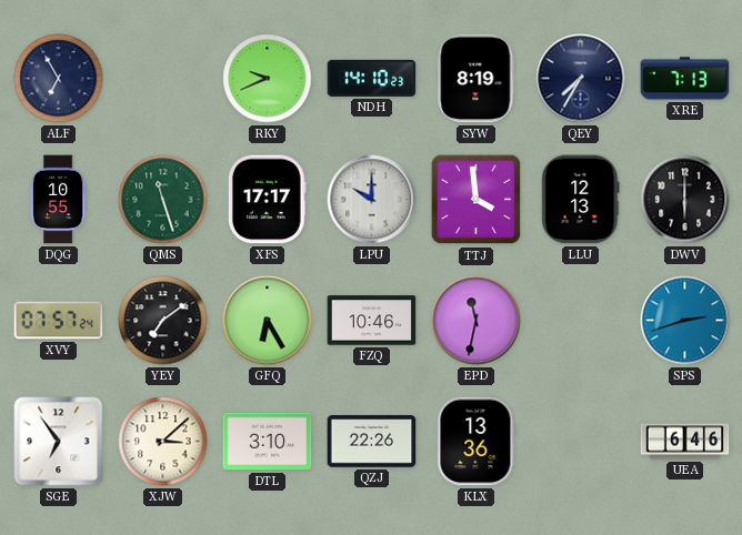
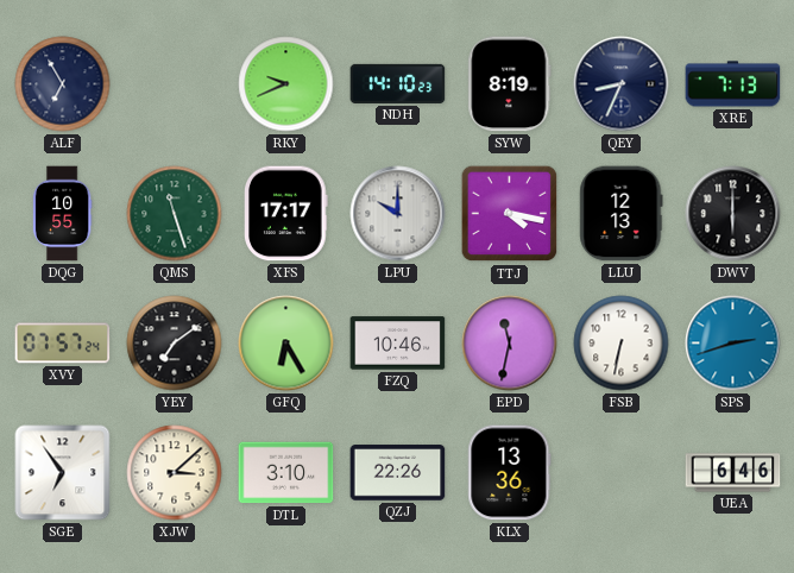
QEY: 7:35 -> 8:34 (622, 84)
TTJ: 3:59 -> 4:17 (510, 214)
FSB: none -> 6:32 (622, 344)
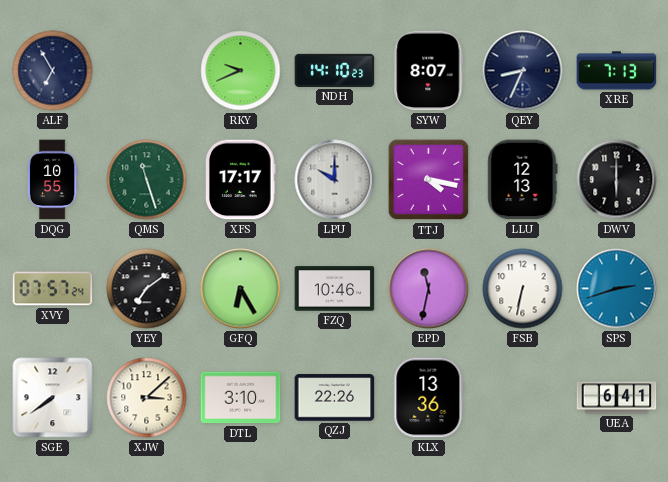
SYW: 8:19 -> 8:07 (429, 71)
SGE: 6:54 -> 7:39 (53, 398)
UEA: 6:46 -> 6:41 (617, 398)
